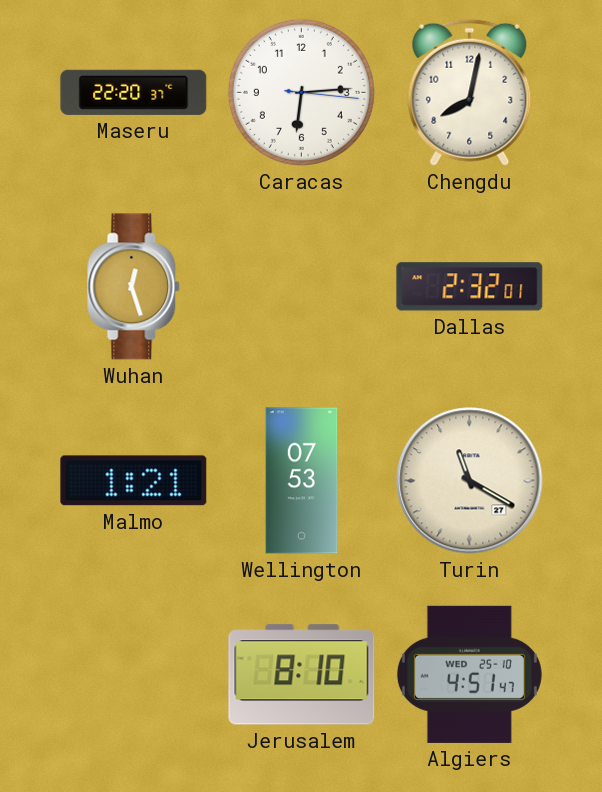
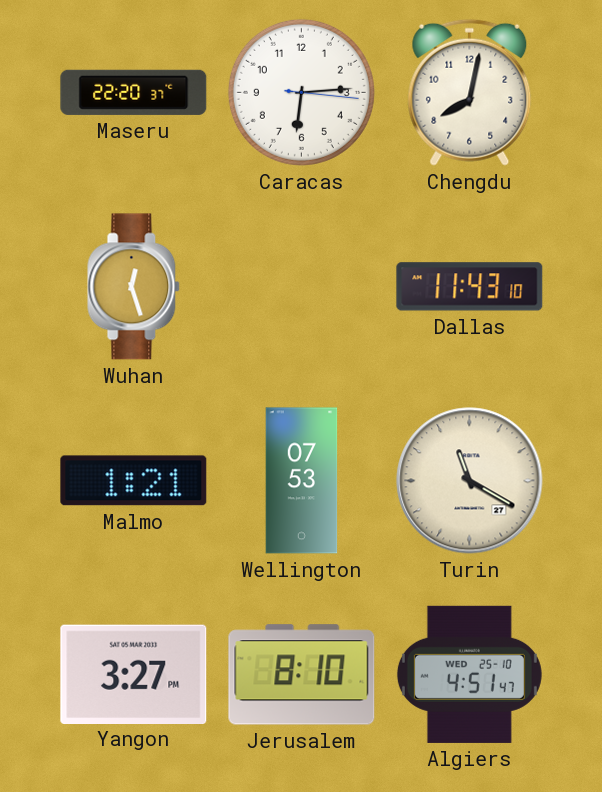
Dallas: 2:32 -> 11:43 (470, 287)
Yangon: none -> 3:27 (134, 674)
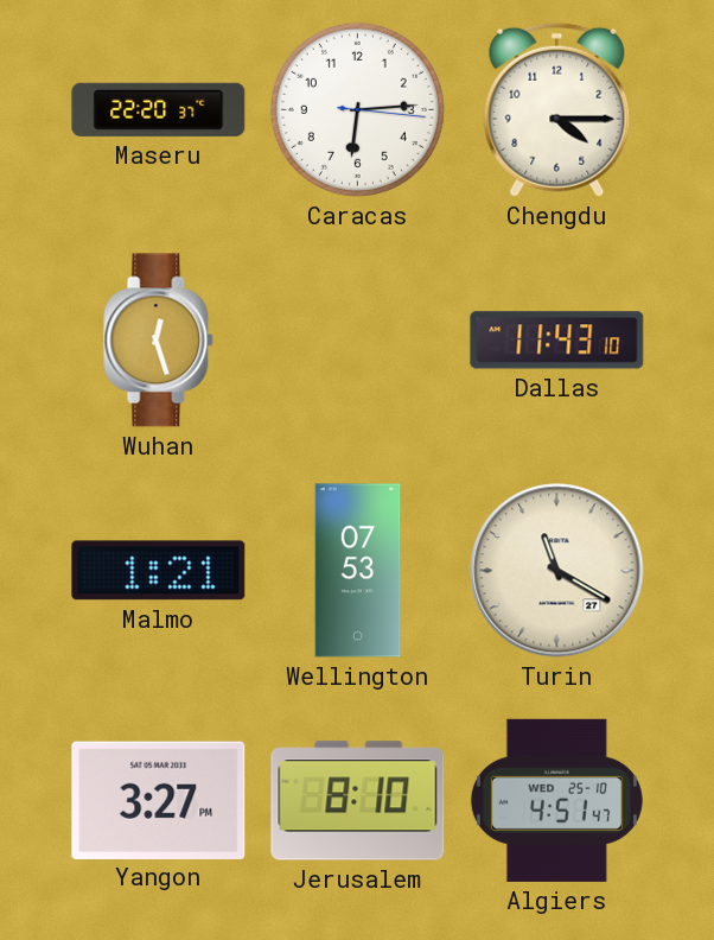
Chengdu: 8:02 -> 4:15 (557, 109)
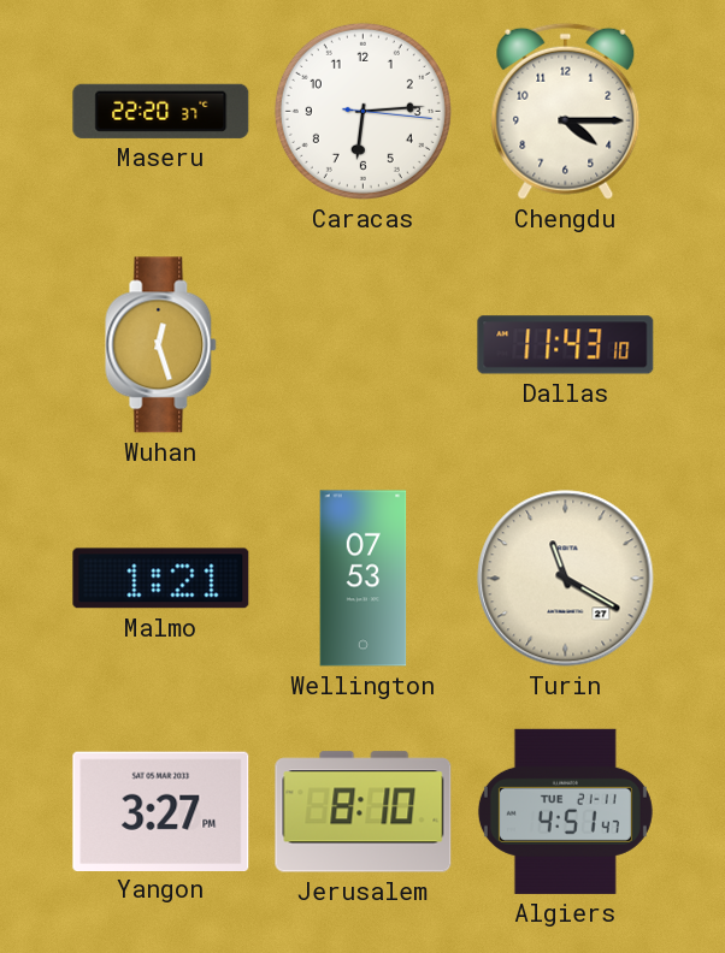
Algiers date: WED 25-10 -> TUE 21-11 (565, 811)
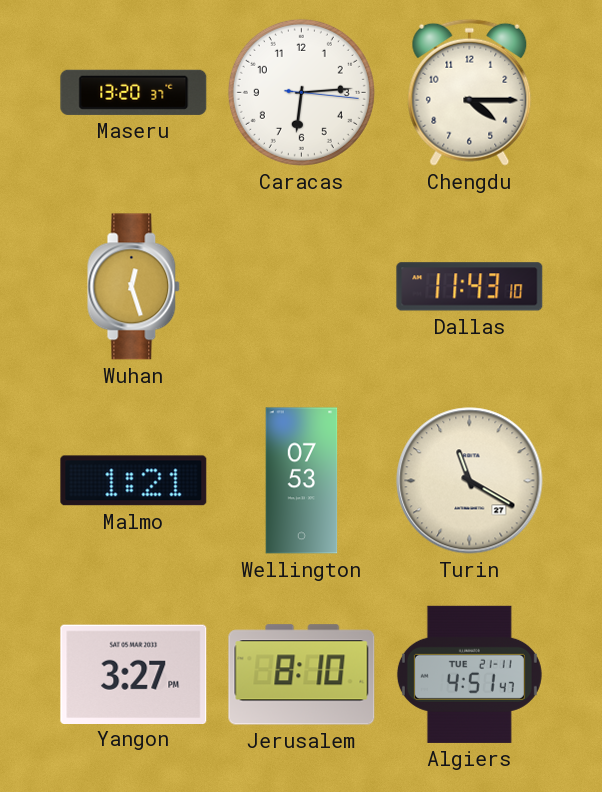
Maseru: 22:20 -> 13:20 (134, 92)
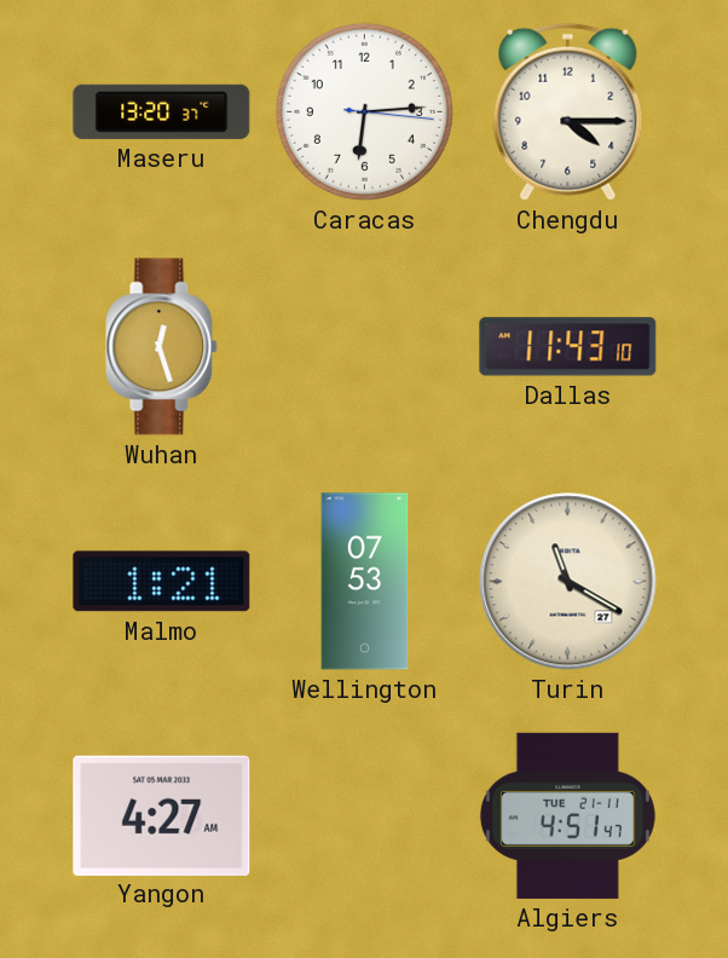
Yangon: 3:27 -> 4:27 (162, 815)
Jerusalem: 8:10 -> none (302, 675)
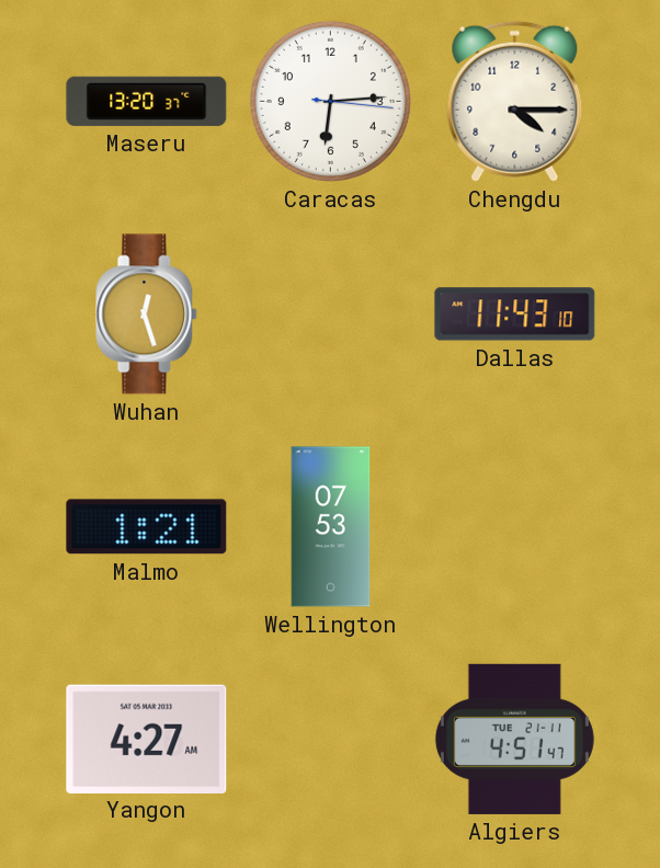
Turin: 11:20 -> none (568, 582)
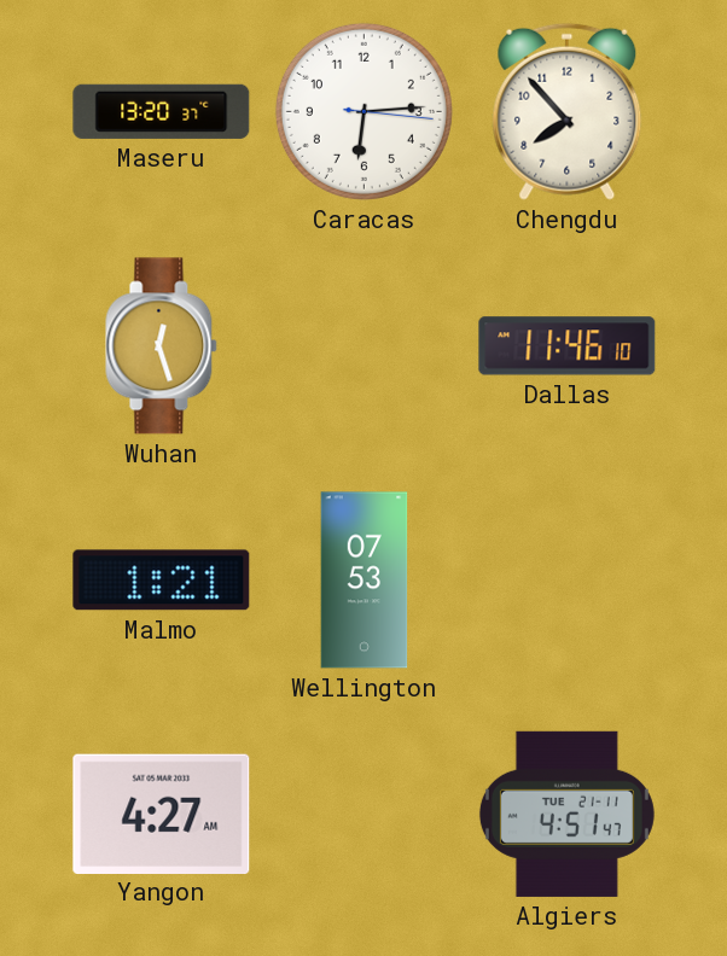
Chengdu: 4:15 -> 7:53 (568, 111)
Dallas: 11:43 -> 11:46 (568, 346)
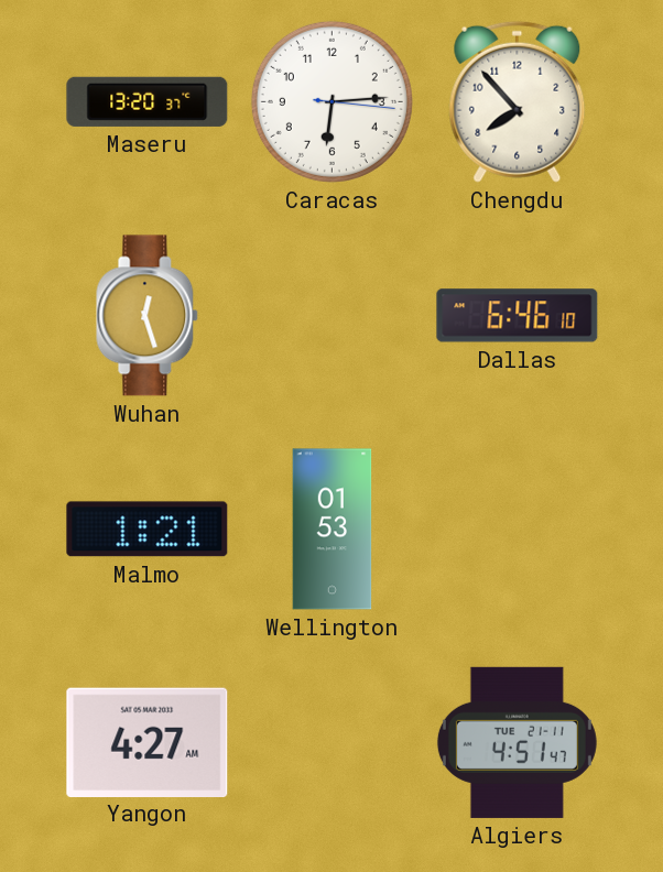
Dallas: 11:46 -> 6:46 (518, 316)
Wellington: 07:53 -> 01:53 (333, 530)
